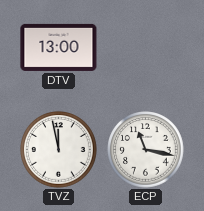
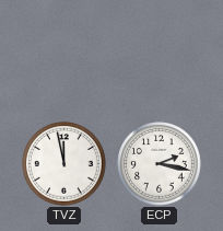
DTV: 13:00 -> none (59, 47)
ECP: 11:17 -> 2:17 (160, 164)
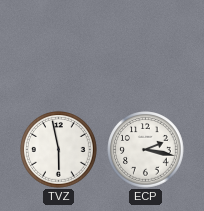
TVZ: 11:58 -> 5:58 (59, 150)
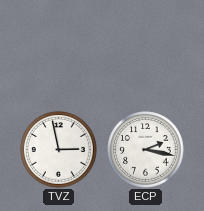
TVZ: 5:58 -> 2:58 (59, 150)
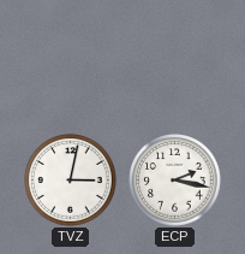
TVZ: 2:58 -> 3:02 (71, 181)
